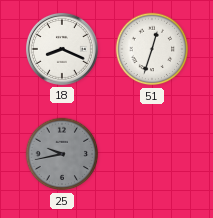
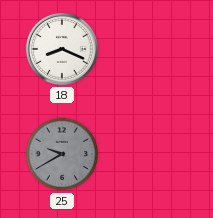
51: 12:33 -> none (152, 49)
25: 9:43 -> 9:40 (62, 154)
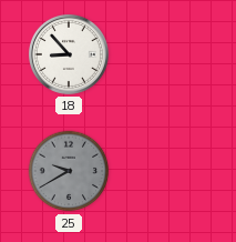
18: 8:19 -> 8:53 (69, 54)
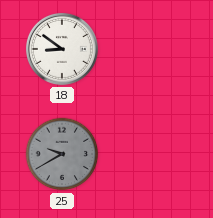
18: 8:53 -> 8:51 (62, 49)
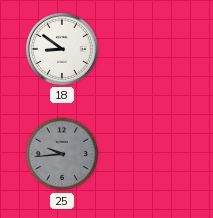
25: 9:40 -> 9:44 (62, 154)
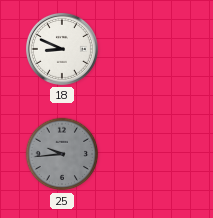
18: 8:51 -> 8:49 (62, 49)
